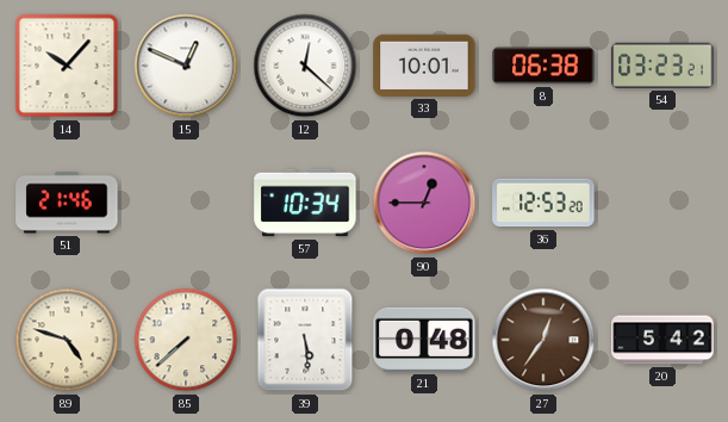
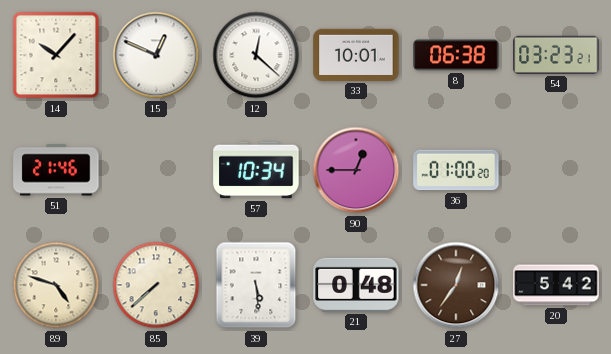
36: 12:53 -> 01:00 (456, 170)
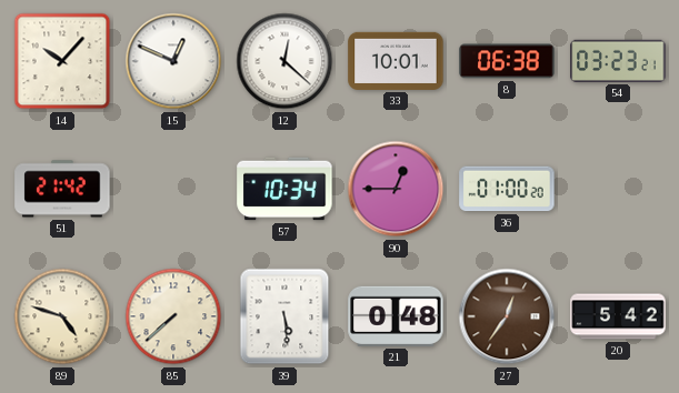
51: 21:46 -> 21:42 (62, 189)
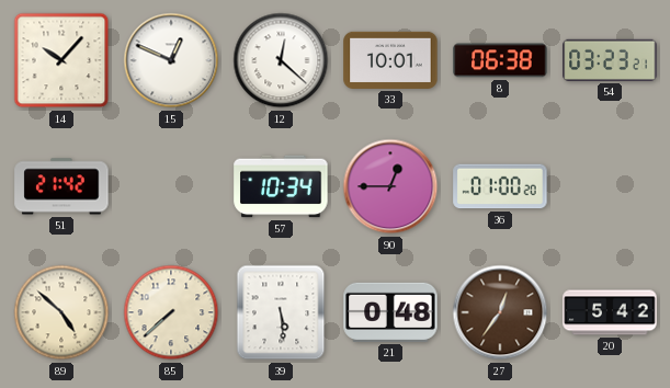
89: 4:48 -> 4:52 (61, 312)
